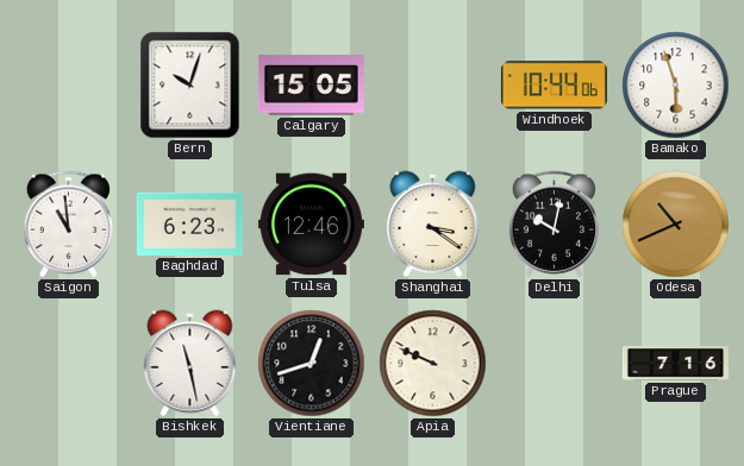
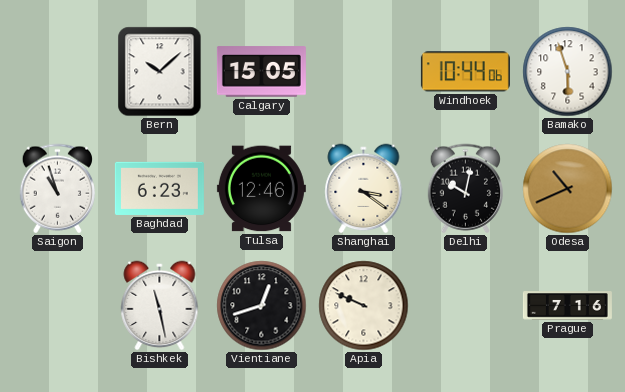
Bern: 10:03 -> 10:08 (160, 72)
Saigon: 10:59 -> 10:57 (57, 189)
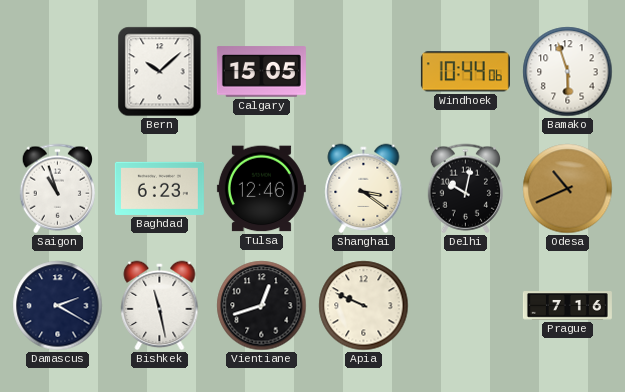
Damascus: none -> 2:20 (58, 306)
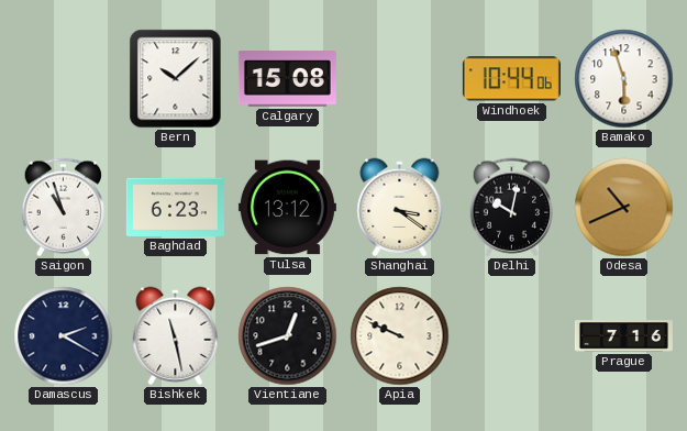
Calgary: 15:05 -> 15:08 (287, 79)
Tulsa: 12:46 -> 13:12 (287, 208)
